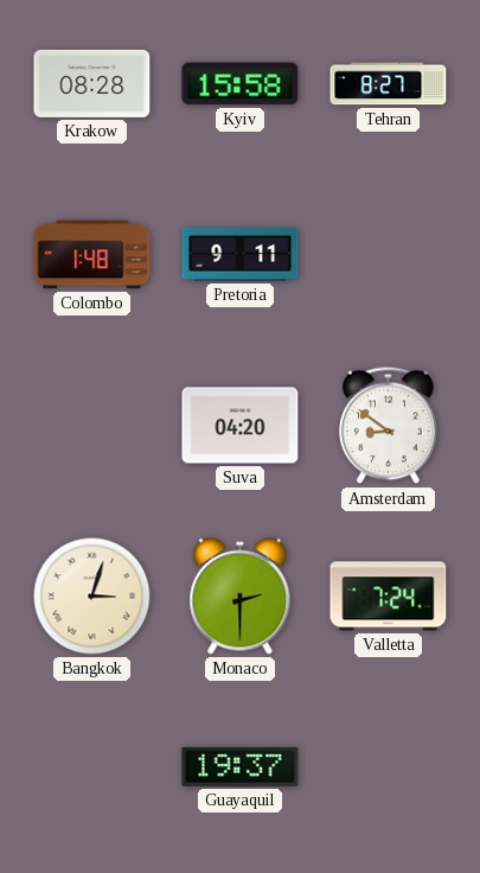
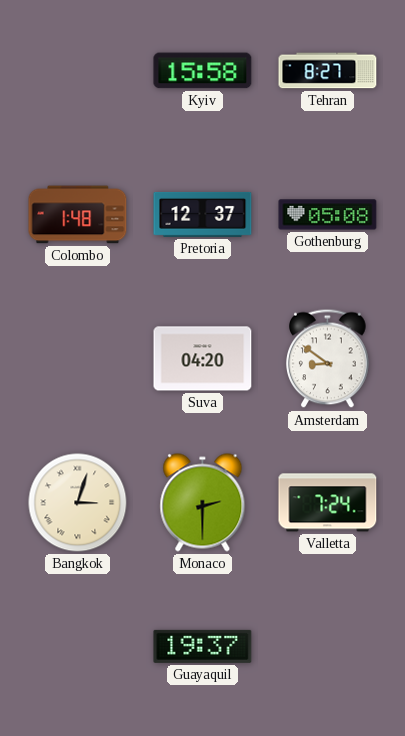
Krakow: 08:28 -> none (92, 83)
Pretoria: 9:11 -> 12:37 (203, 214)
Gothenburg: none -> 05:08 (328, 215)
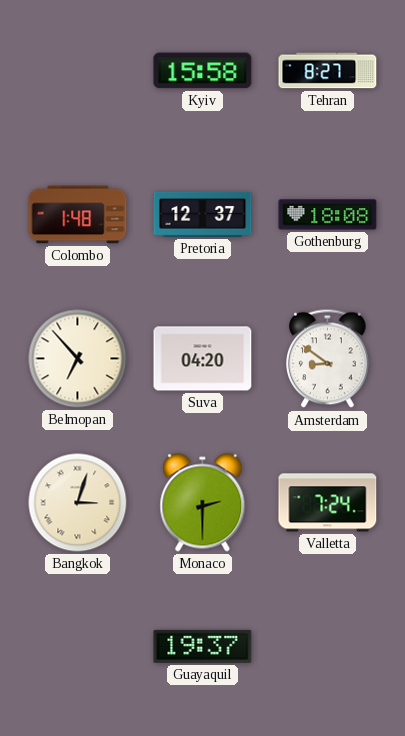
Gothenburg: 05:08 -> 18:08 (328, 215)
Belmopan: none -> 6:53 (78, 359)
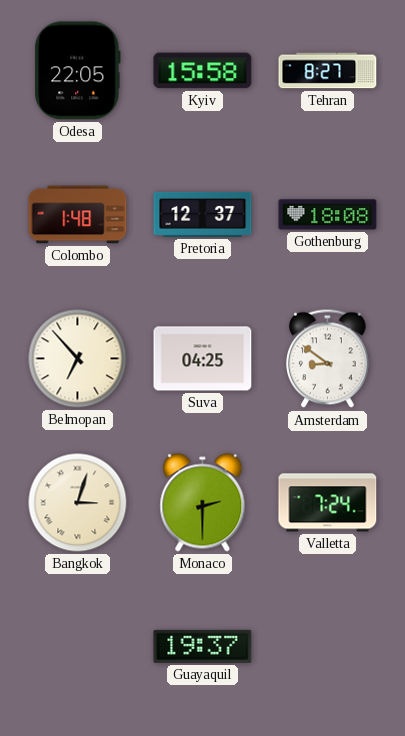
Odesa: none -> 22:05 (78, 71)
Suva: 04:20 -> 04:25 (203, 359)
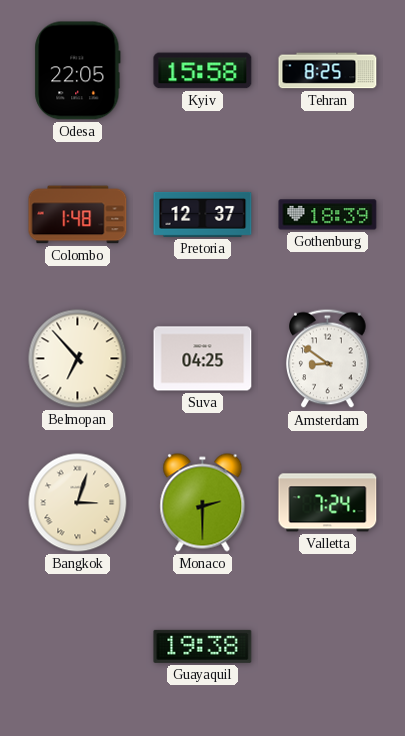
Tehran: 8:27 -> 8:25 (328, 71)
Gothenburg: 18:08 -> 18:39 (328, 215)
Guayaquil: 19:37 -> 19:38 (203, 646)
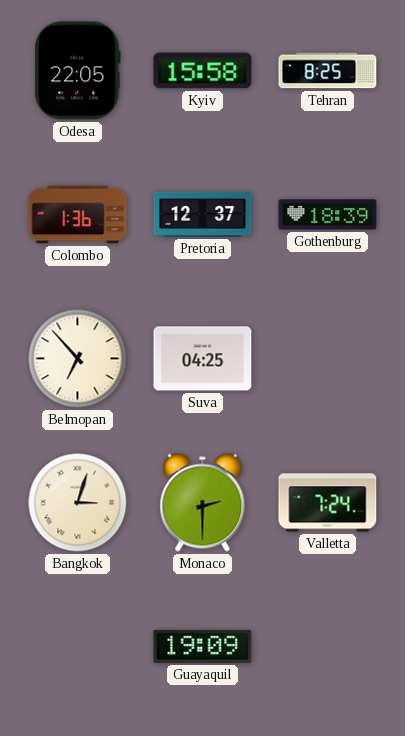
Colombo: 1:48 -> 1:36 (78, 215)
Amsterdam: 8:51 -> none (328, 359)
Guayaquil: 19:38 -> 19:09 (203, 646)
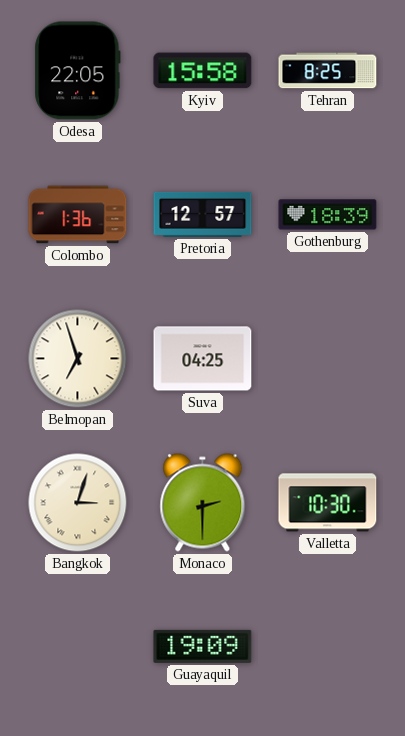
Pretoria: 12:37 -> 12:57 (203, 214)
Belmopan: 6:53 -> 6:57 (78, 359)
Valletta: 7:24 -> 10:30 (328, 503)
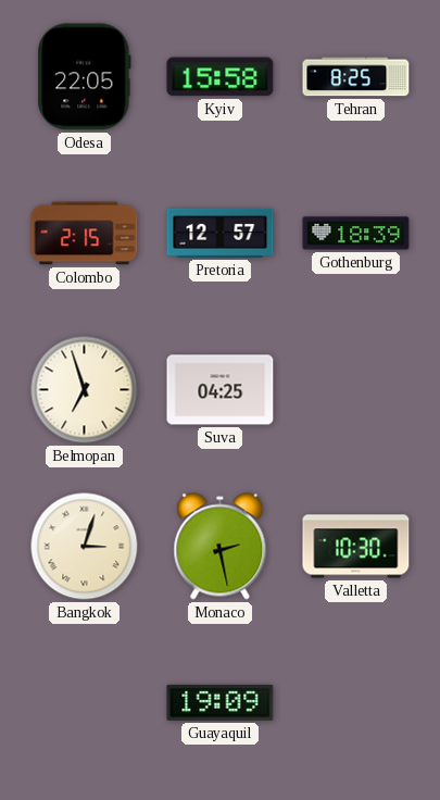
Colombo: 1:36 -> 2:15 (85, 234)
Monaco: 2:30 -> 2:28 (221, 547)
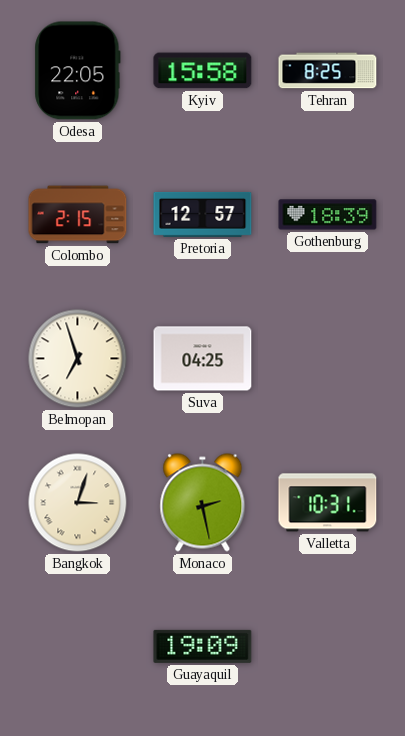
Valletta: 10:30 -> 10:31 (328, 503)
